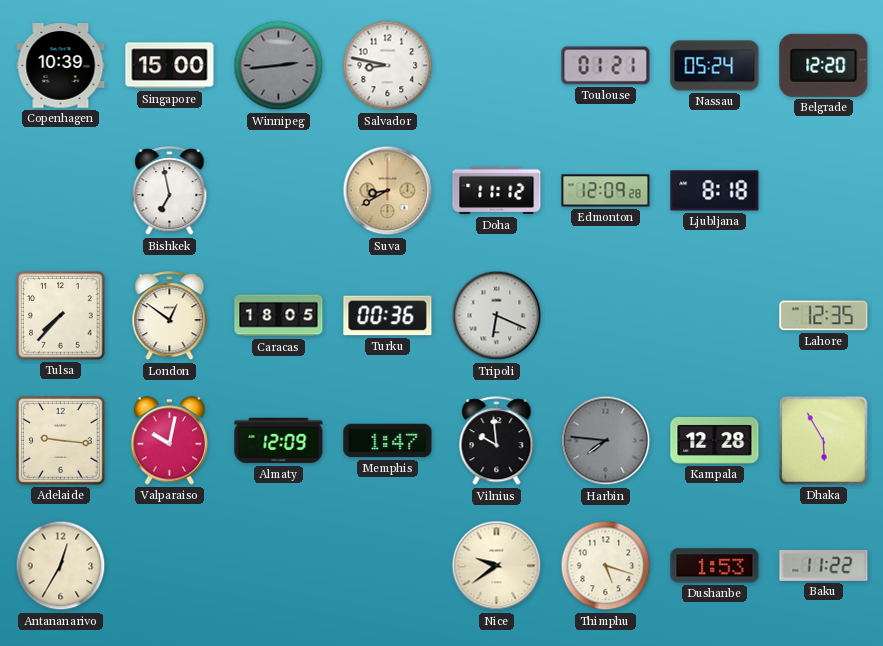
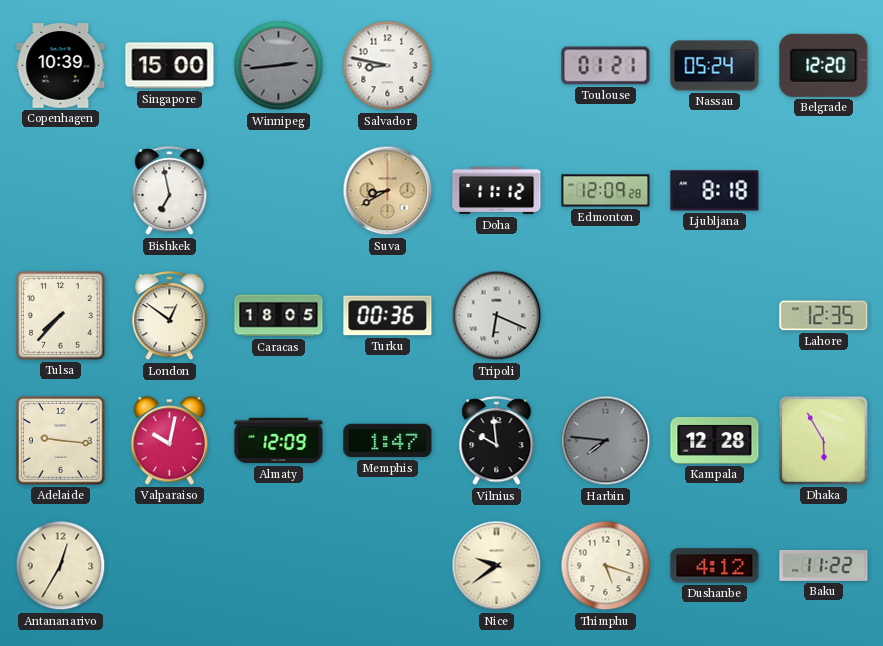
Dushanbe: 1:53 -> 4:12 (715, 566)
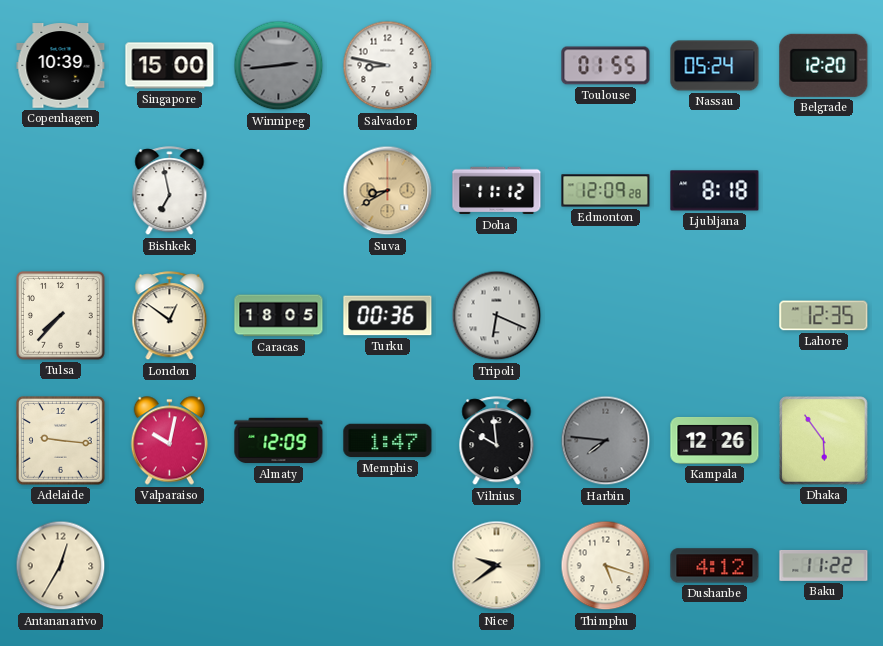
Toulouse: 01:21 -> 01:55 (606, 66)
Kampala: 12:28 -> 12:26 (715, 440)
Dhaka: 5:55 -> 5:54 (824, 441)
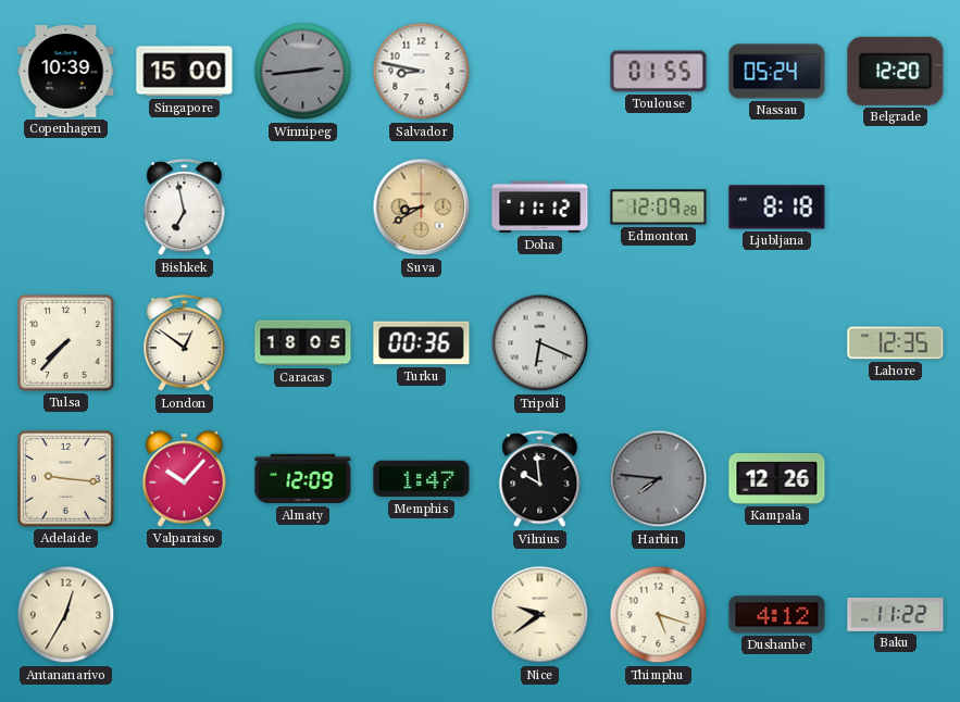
Valparaiso: 10:02 -> 10:07 (184, 479)
Dhaka: 5:54 -> none (824, 441)
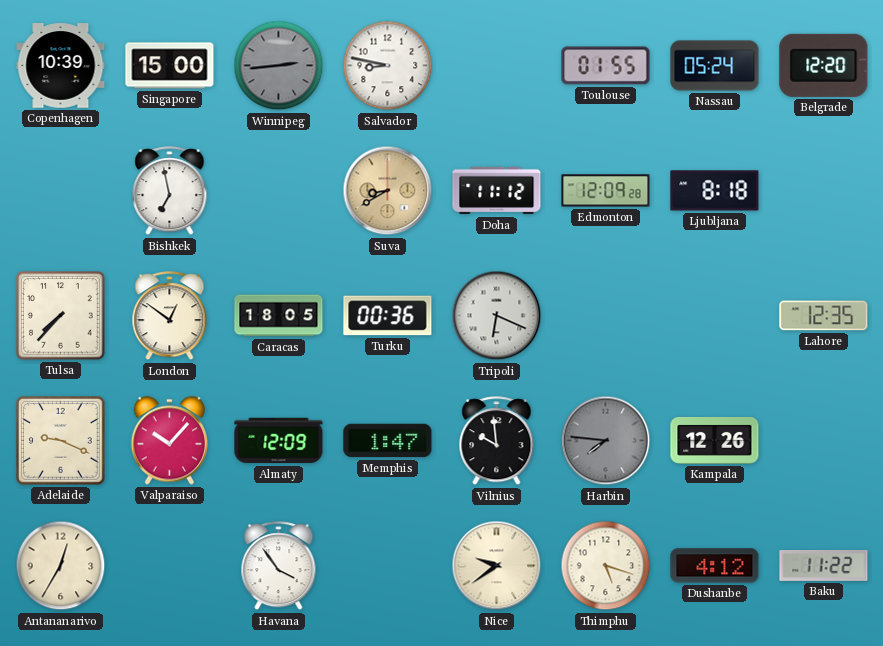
Adelaide: 9:16 -> 9:19 (61, 441)
Havana: none -> 3:54 (279, 566)
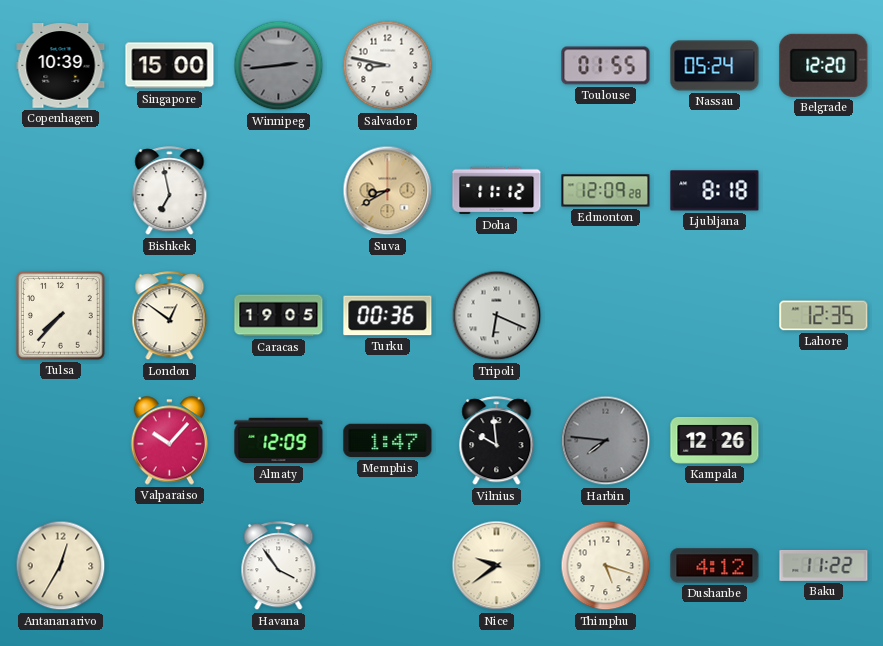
Caracas: 18:05 -> 19:05 (279, 316)
Adelaide: 9:19 -> none (61, 441)
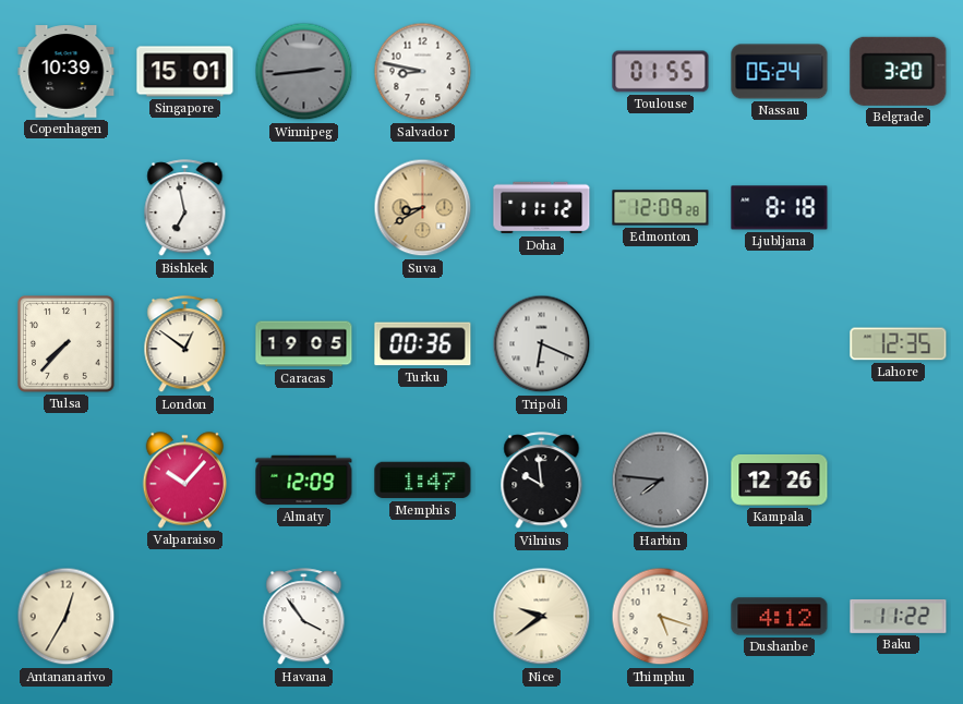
Singapore: 15:00 -> 15:01 (185, 72)
Belgrade: 12:20 -> 3:20 (899, 71)
